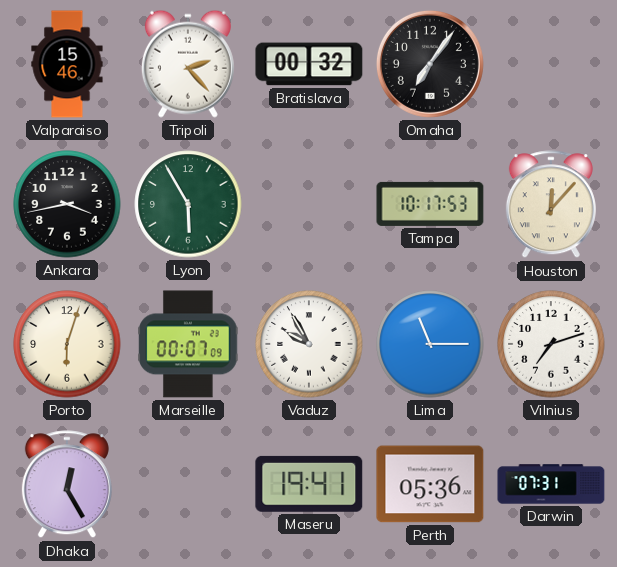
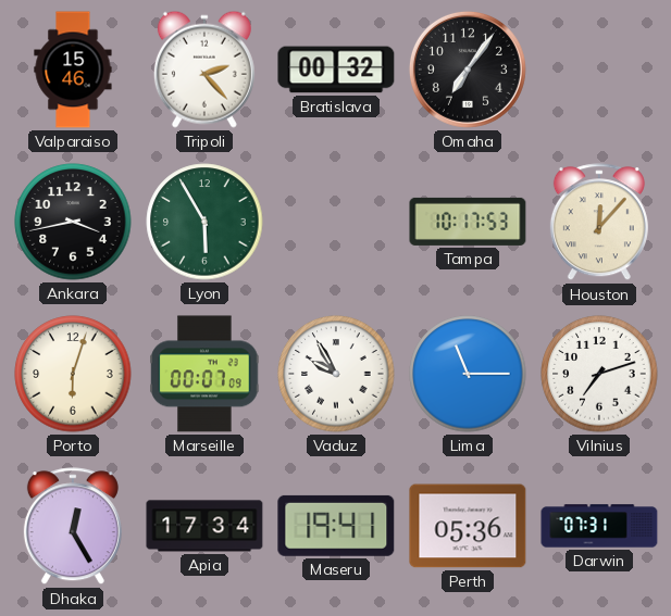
Apia: none -> 17:34 (204, 526)
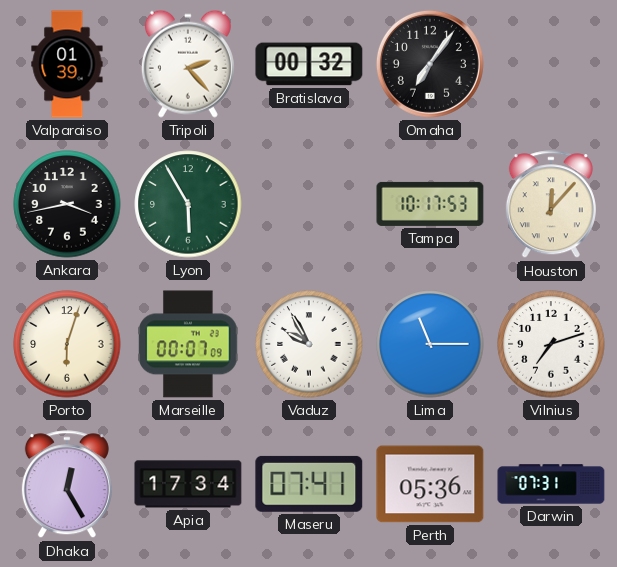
Valparaiso: 15:46 -> 01:39 (67, 64)
Maseru: 19:41 -> 07:41 (309, 484)
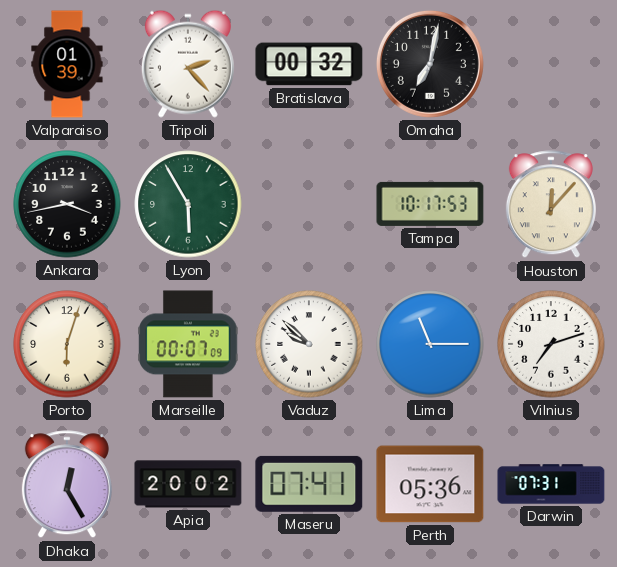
Omaha: 7:06 -> 7:02 (430, 64)
Vaduz: 9:55 -> 9:52 (309, 344)
Apia: 17:34 -> 20:02 (188, 484)
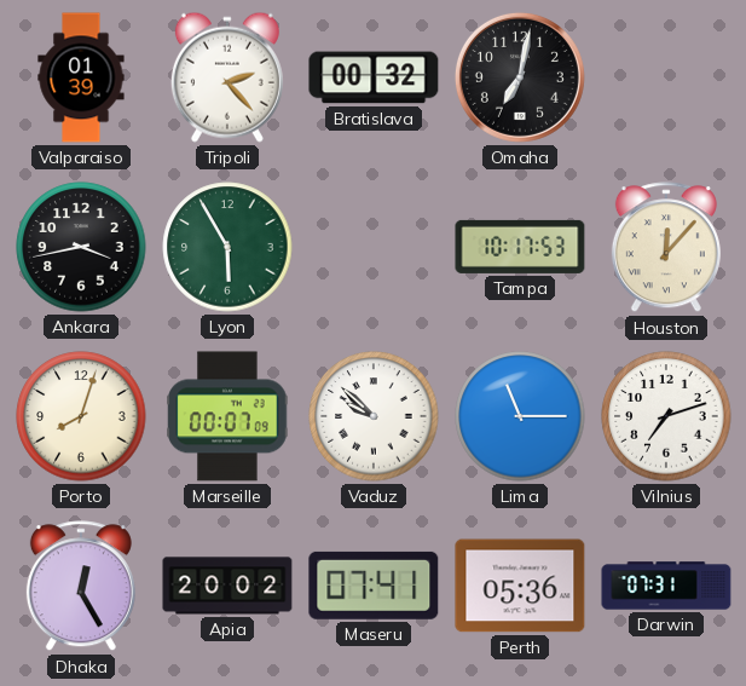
Porto: 6:03 -> 8:03 (81, 416)
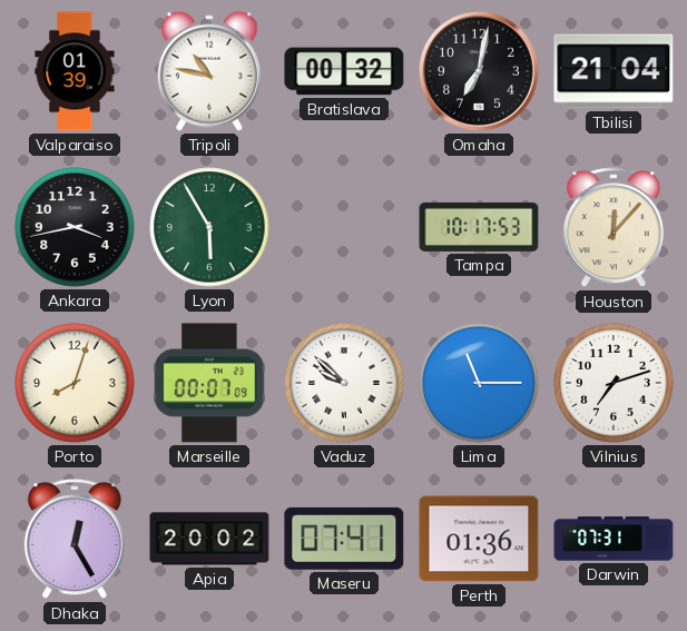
Tripoli: 2:23 -> 10:47 (209, 71)
Tbilisi: none -> 21:04 (614, 71)
Perth: 05:36 -> 01:36 (479, 539)
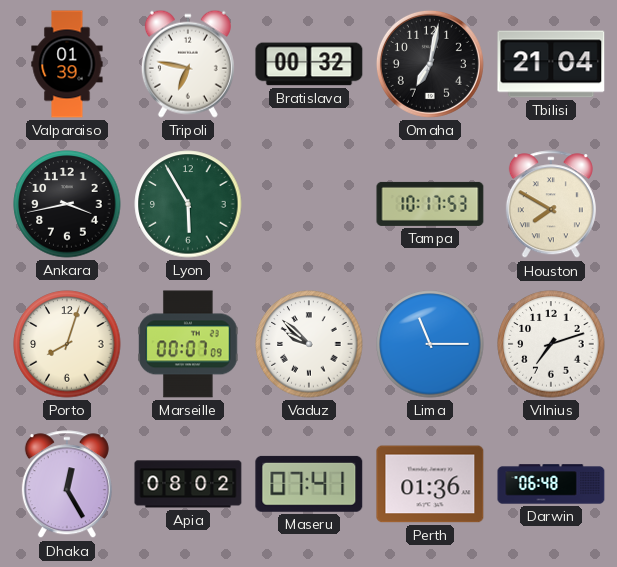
Tripoli: 10:47 -> 6:47 (188, 64)
Houston: 12:07 -> 7:50 (551, 205)
Apia: 20:02 -> 08:02 (188, 484)
Darwin: 07:31 -> 06:48 (551, 484)
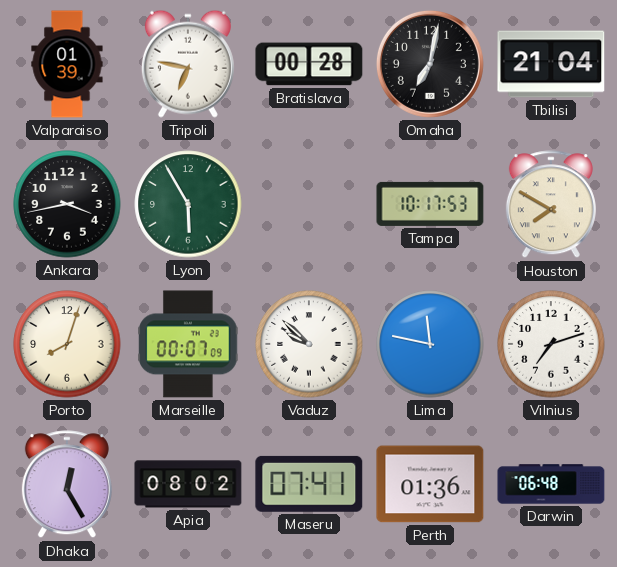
Bratislava: 00:32 -> 00:28 (309, 64)
Lima: 11:15 -> 11:47 (430, 344)
